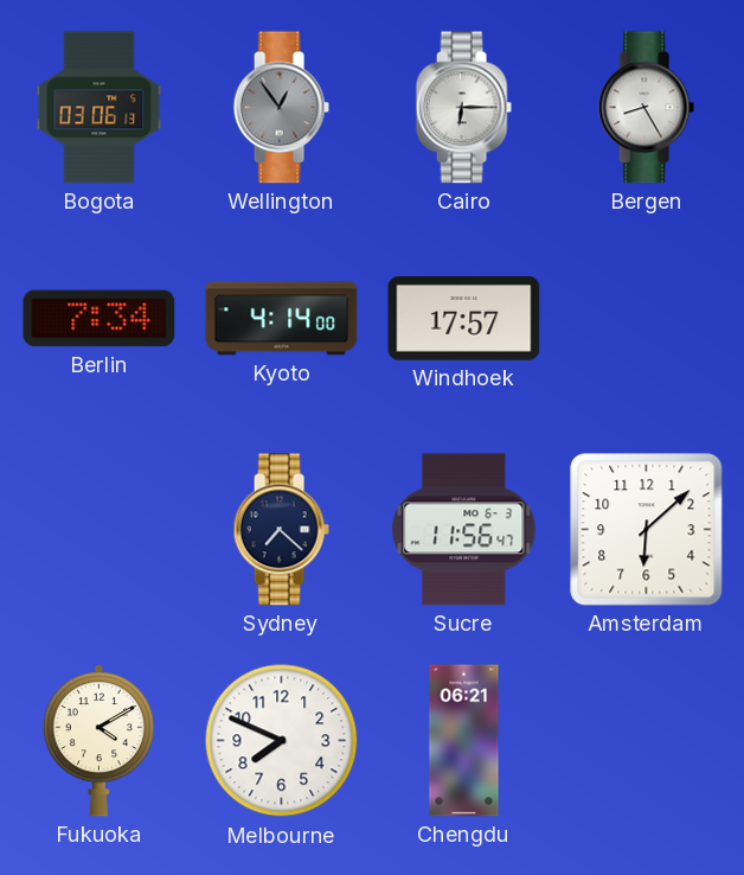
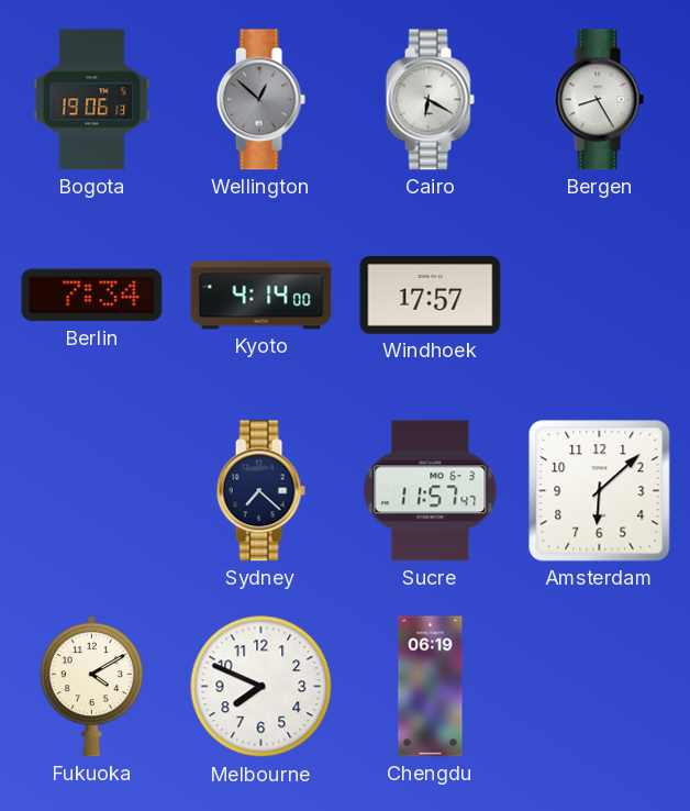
Bogota: 03:06 -> 19:06 (92, 100)
Wellington: 12:54 -> 12:52 (260, 100)
Cairo: 6:15 -> 6:20 (430, 100)
Sucre: 11:56 -> 11:57 (431, 491)
Chengdu: 06:21 -> 06:19 (431, 687)
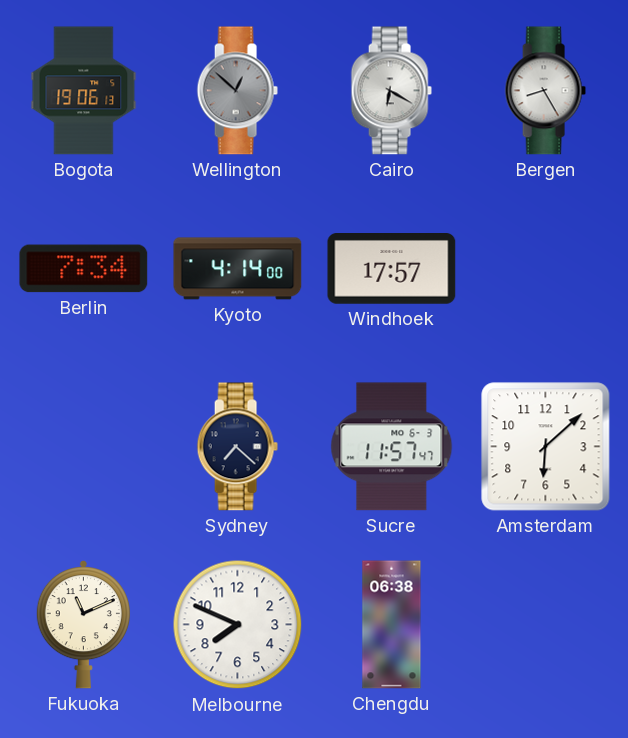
Fukuoka: 4:10 -> 11:11 (83, 624)
Chengdu: 06:19 -> 06:38 (392, 625)
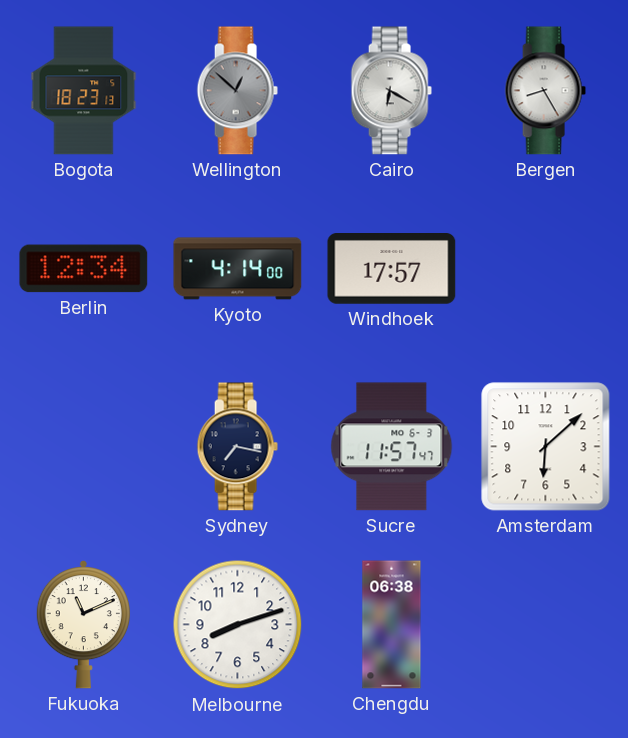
Bogota: 19:06 -> 18:23 (84, 91)
Berlin: 7:34 -> 12:34 (84, 269)
Sydney: 7:22 -> 7:17 (237, 447)
Melbourne: 7:49 -> 8:12 (238, 625)
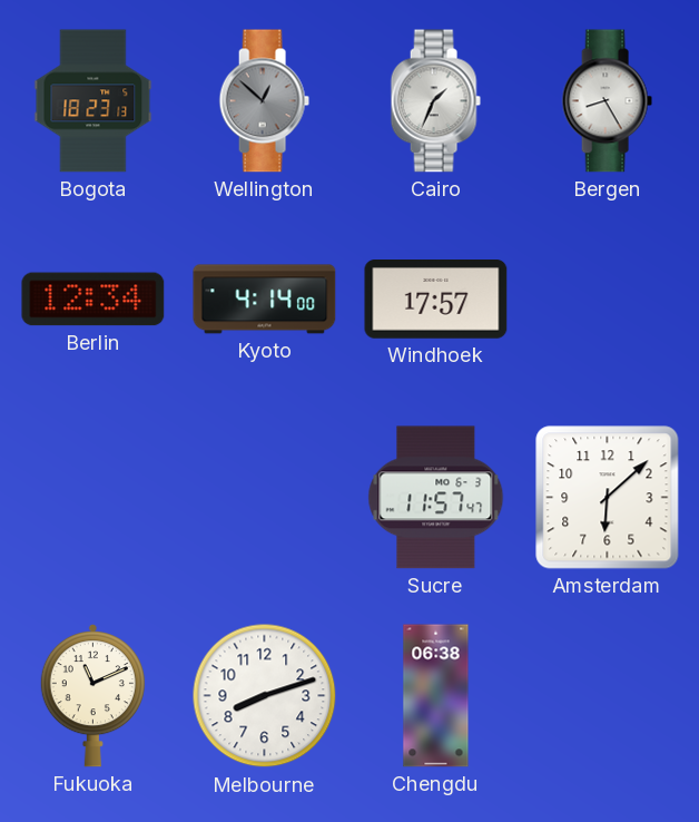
Cairo: 6:20 -> 1:34 (435, 101)
Sydney: 7:17 -> none (237, 447)
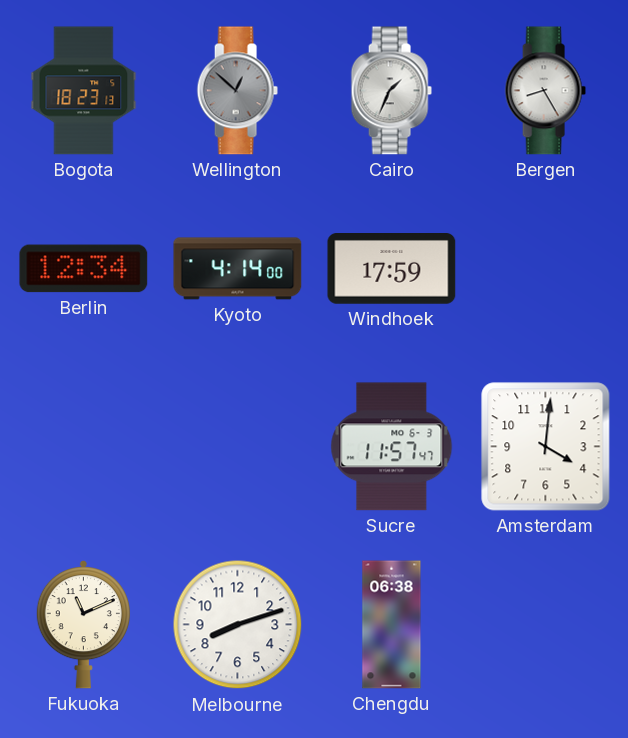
Windhoek: 17:57 -> 17:59 (392, 269)
Amsterdam: 6:08 -> 4:01 (546, 447)
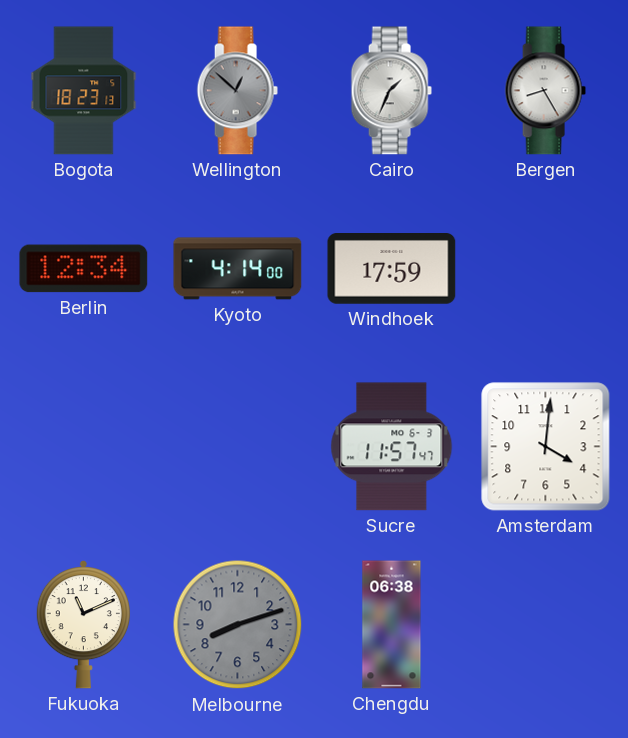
Melbourne dial: white -> grey (238, 625)
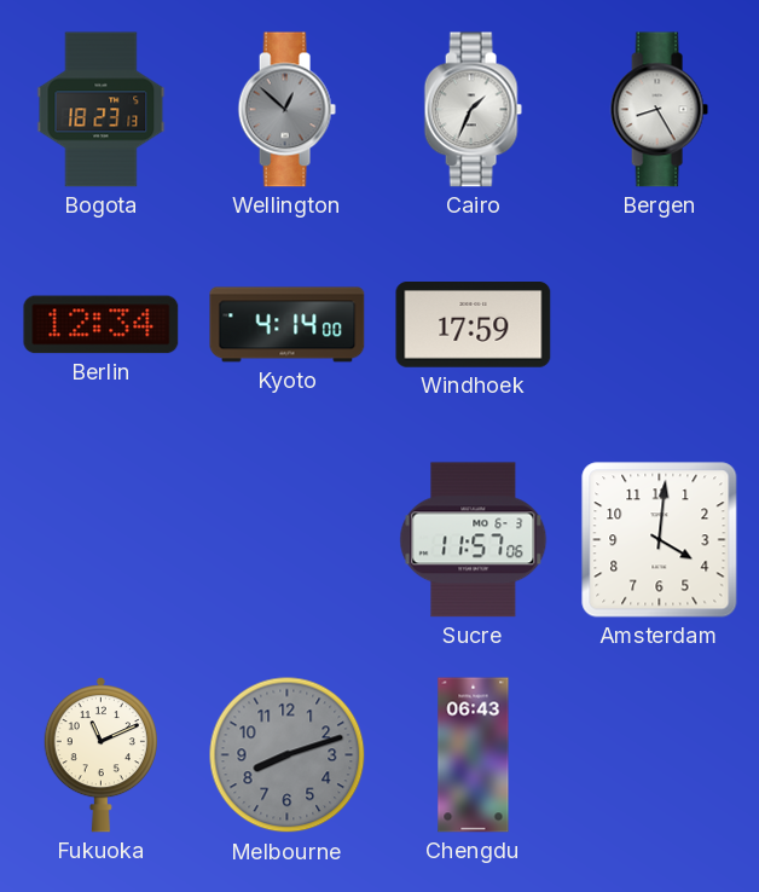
Sucre: 11:57:47 -> 11:57:06 (474, 540)
Chengdu: 06:38 -> 06:43 (474, 755)
